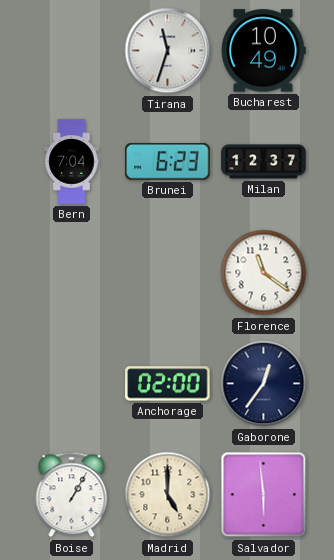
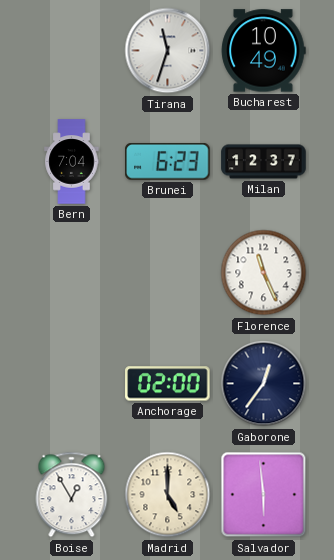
Florence: 11:21 -> 11:26 (264, 273)
Boise: 1:05 -> 12:55 (72, 495)
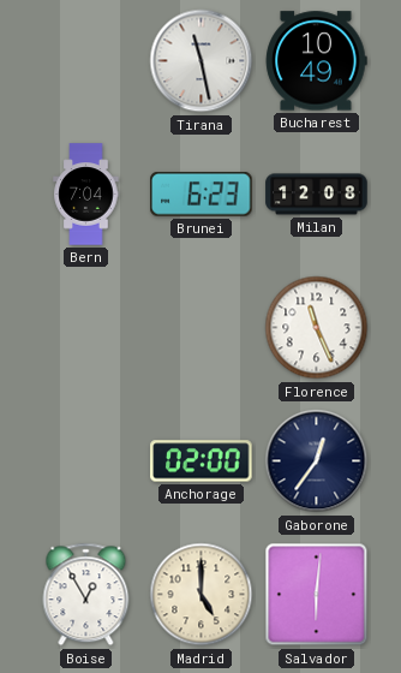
Tirana: 11:33 -> 11:28 (202, 61)
Milan: 12:37 -> 12:08 (317, 195)
Salvador: 5:59 -> 6:01 (317, 595)
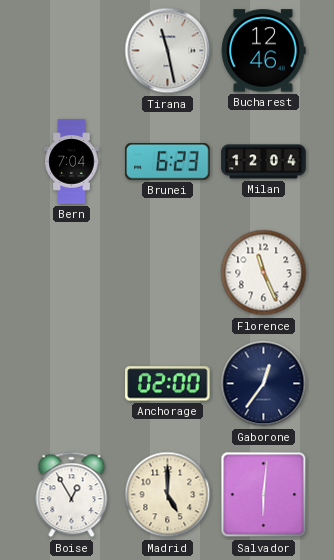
Bucharest: 10:49 -> 12:46 (263, 51)
Milan: 12:08 -> 12:04 (264, 162)
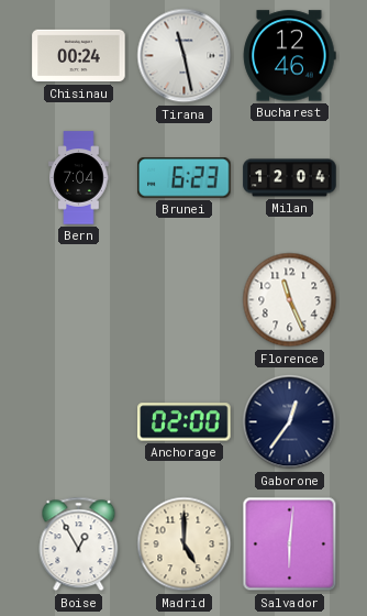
Chisinau: none -> 00:24 (79, 56)
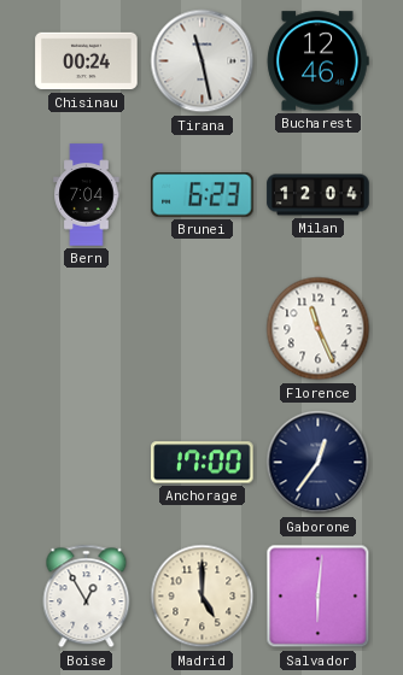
Anchorage: 02:00 -> 17:00 (203, 463)
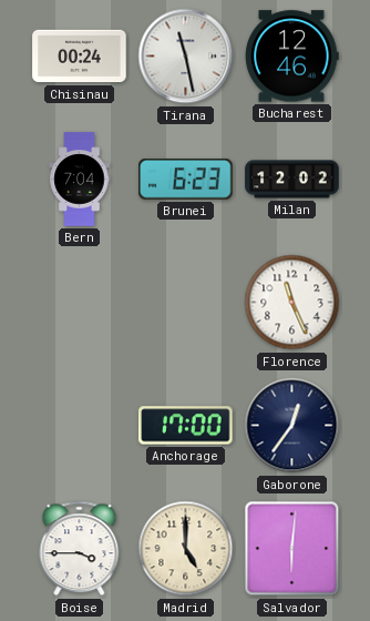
Milan: 12:04 -> 12:02 (292, 180)
Boise: 12:55 -> 3:45 (80, 549)
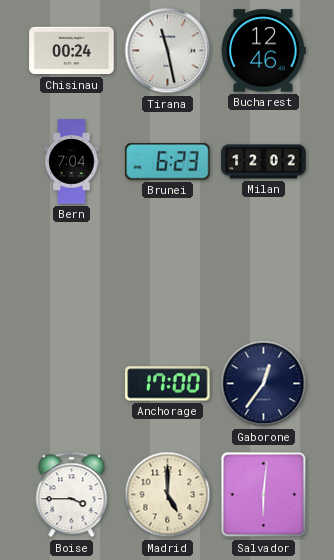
Florence: 11:26 -> none (292, 303)
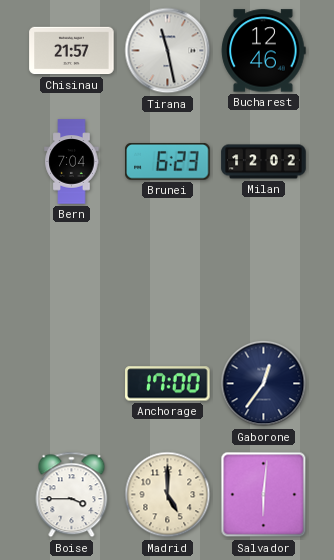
Chisinau: 00:24 -> 21:57 (72, 51)
